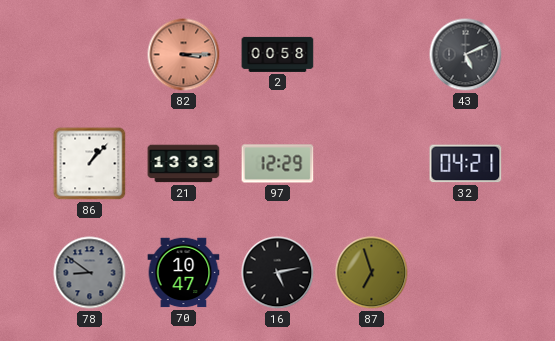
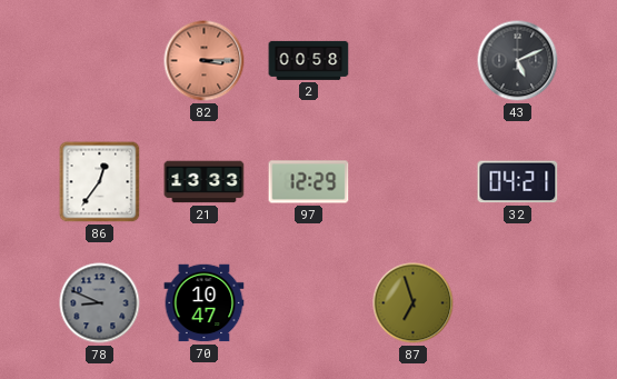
86: 1:07 -> 12:36 (100, 182)
78: 8:51 -> 8:49 (100, 303)
16: 5:13 -> none (278, 273)
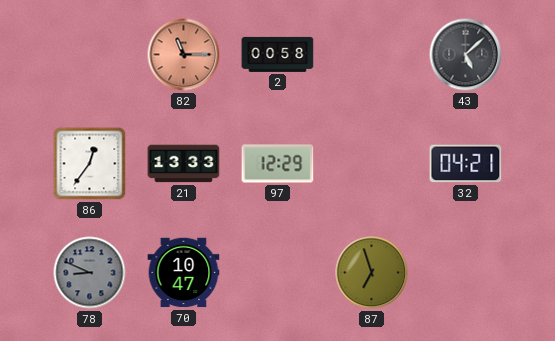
82: 3:15 -> 11:15 (184, 55)
43: 5:11 -> 5:08 (466, 55)
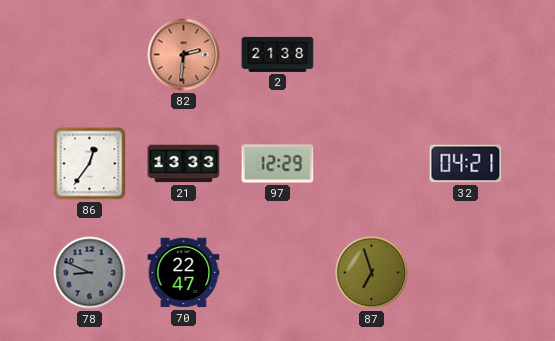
82: 11:15 -> 2:31 (184, 55)
2: 00:58 -> 21:38 (278, 54)
43: 5:08 -> none (466, 55)
70: 10:47 -> 22:47 (184, 273)
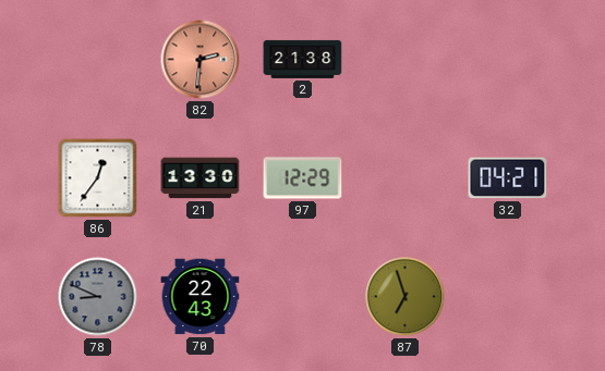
21: 13:33 -> 13:30 (201, 178)
70: 22:47 -> 22:43 (201, 297)
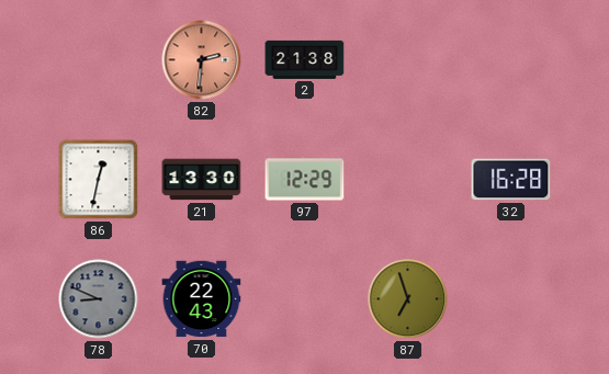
86: 12:36 -> 12:32 (99, 180)
32: 04:21 -> 16:28 (511, 180)
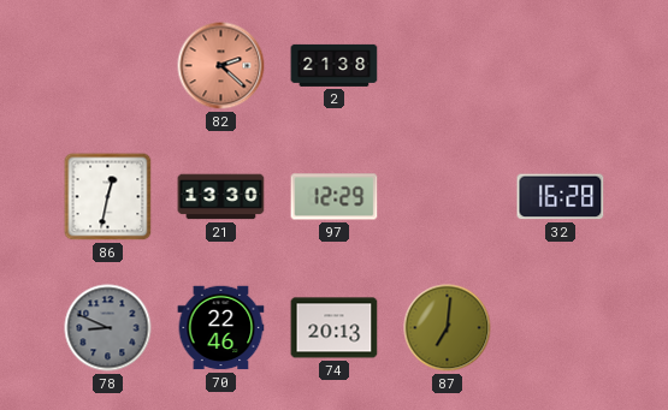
82: 2:31 -> 2:22 (221, 66)
70: 22:43 -> 22:46 (221, 328)
74: none -> 20:13 (335, 328)
87: 6:57 -> 7:01 (448, 328)
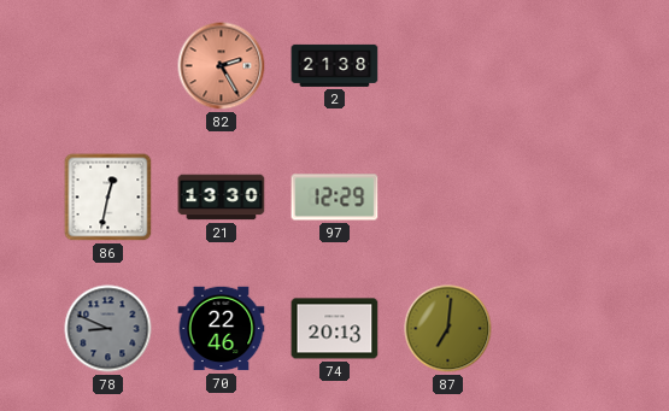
82: 2:22 -> 2:25 (222, 66)
32: 16:28 -> none (561, 197)
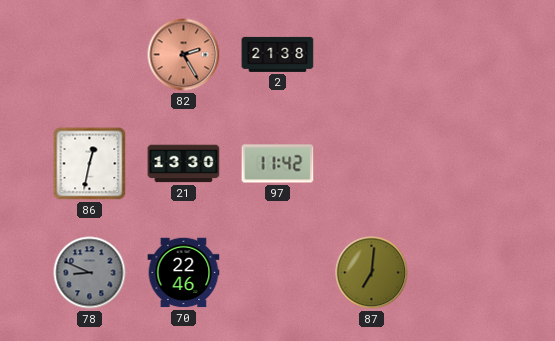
97: 12:29 -> 11:42 (278, 164)
74: 20:13 -> none (335, 329)
